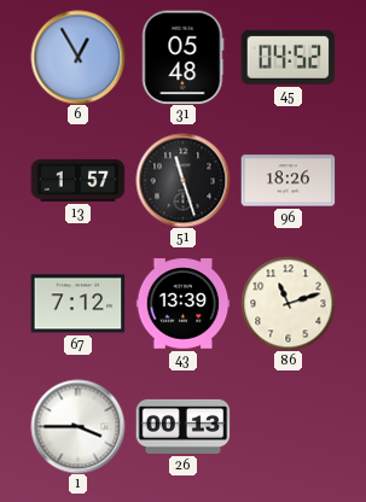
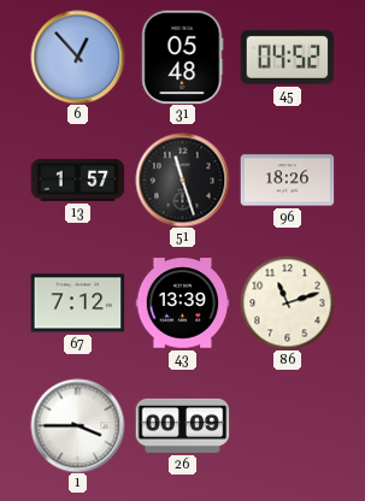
6: 12:55 -> 12:53 (77, 57)
26: 00:13 -> 00:09 (182, 425)
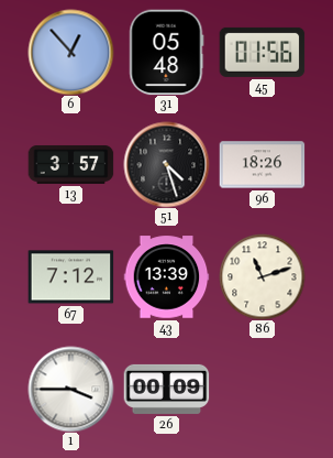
45: 04:52 -> 01:56 (262, 52)
13: 1:57 -> 3:57 (70, 164)
51: 11:27 -> 4:27 (166, 164)
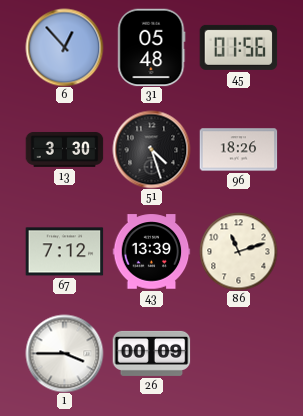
13: 3:57 -> 3:30 (64, 149)
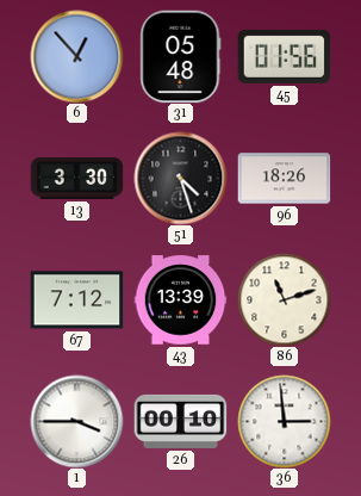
26: 00:09 -> 00:10 (180, 421)
36: none -> 2:59 (284, 421)
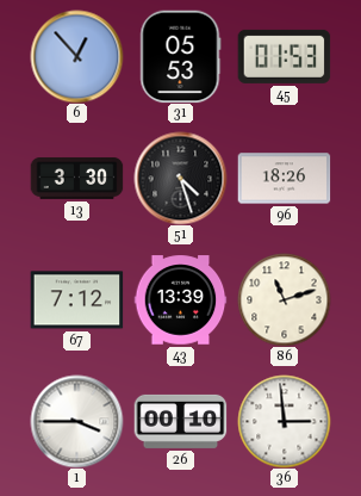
31: 05:48 -> 05:53 (181, 56)
45: 01:56 -> 01:53 (284, 56)
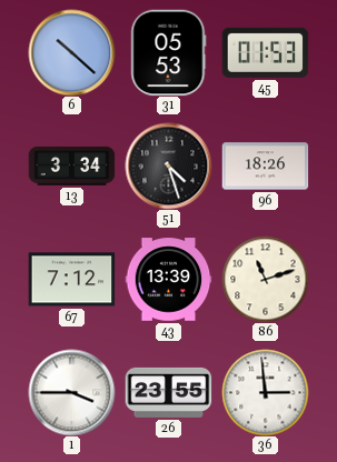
6: 12:53 -> 10:22 (71, 52)
13: 3:30 -> 3:34 (71, 165)
26: 00:10 -> 23:55 (168, 392)
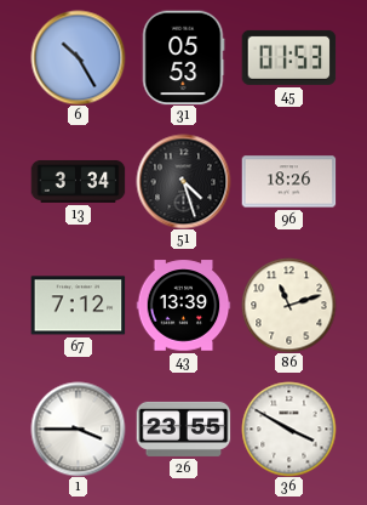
6: 10:22 -> 10:25 (78, 57)
36: 2:59 -> 3:50 (288, 429)
